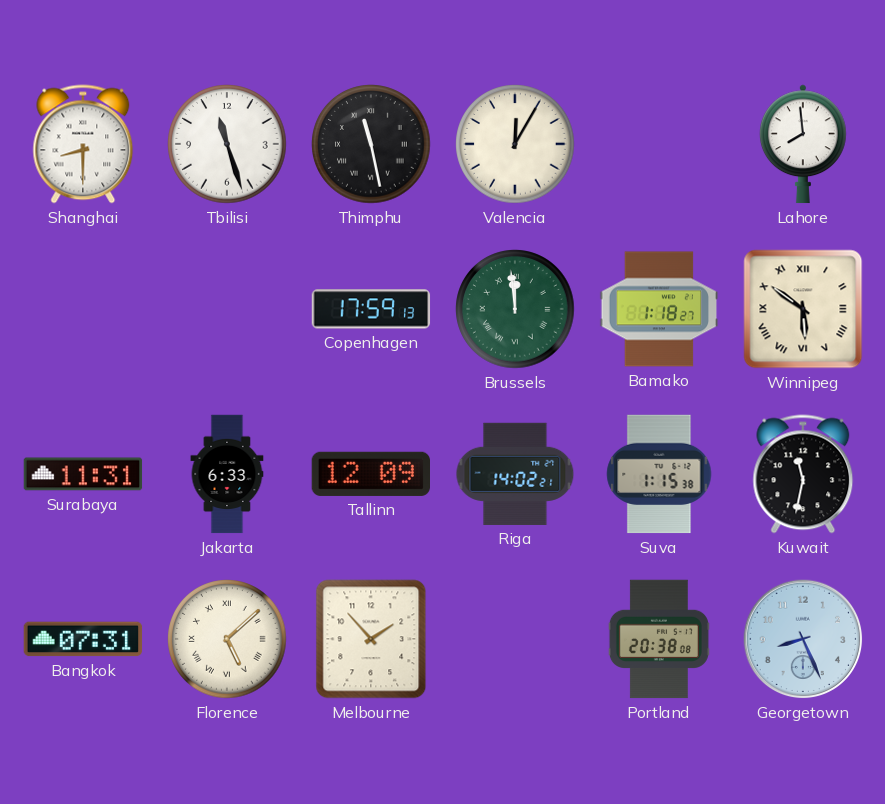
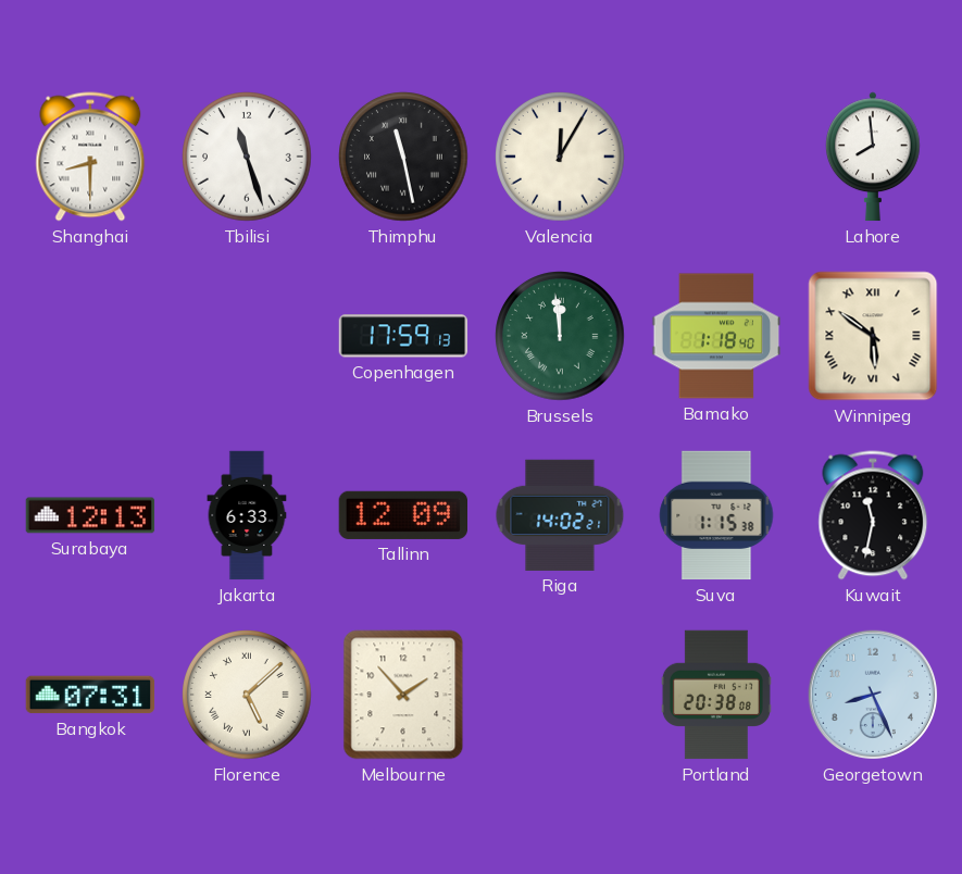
Bamako: 1:18:27 -> 1:18:40 (716, 336)
Surabaya: 11:31 -> 12:13 (90, 515)
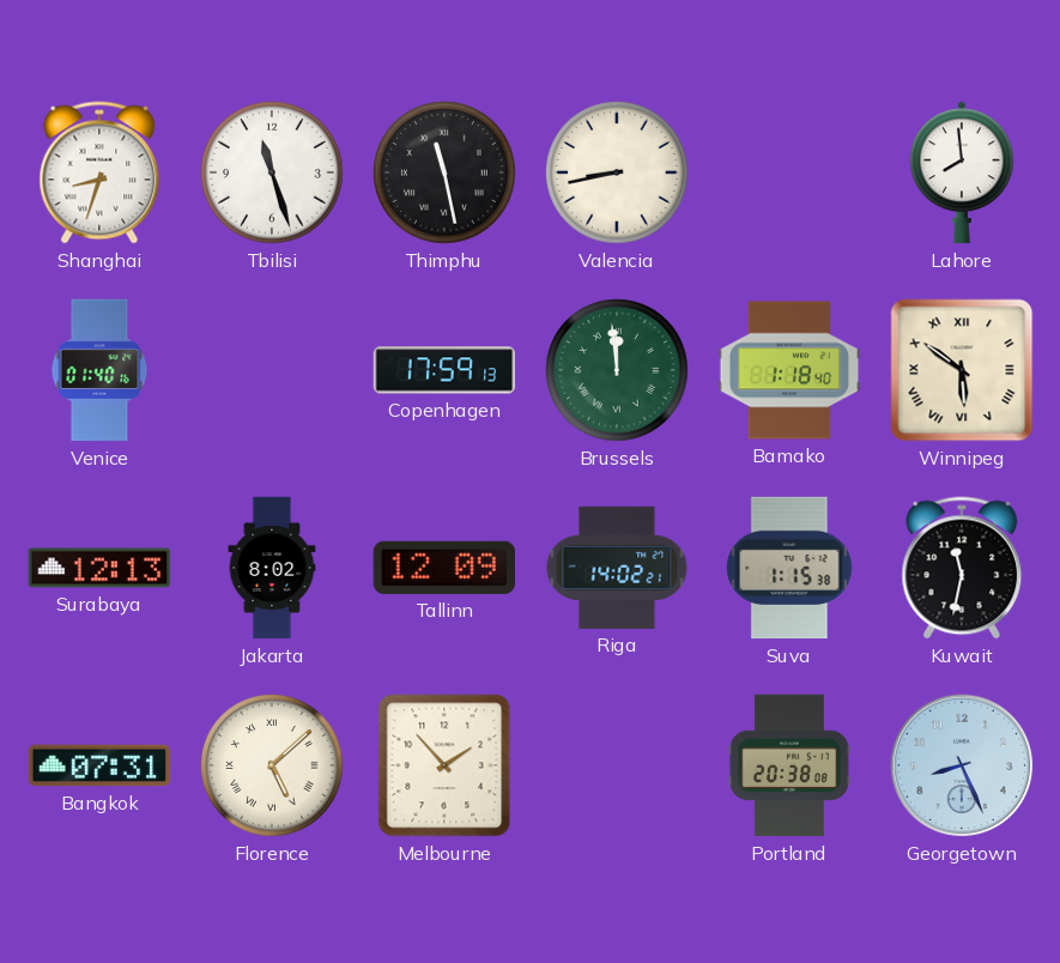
Shanghai: 8:30 -> 8:33 (99, 172)
Valencia: 12:05 -> 8:43 (617, 172)
Venice: none -> 01:40 (99, 370)
Jakarta: 6:33 -> 8:02 (272, 568)
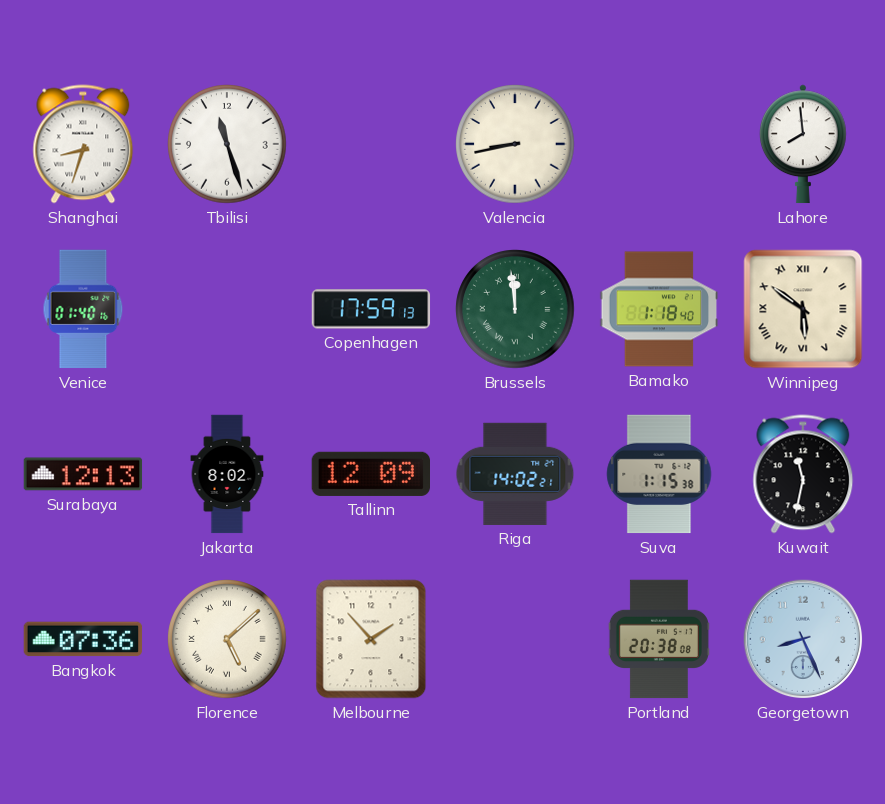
Thimphu: 11:28 -> none (444, 172)
Bangkok: 07:31 -> 07:36 (83, 639)
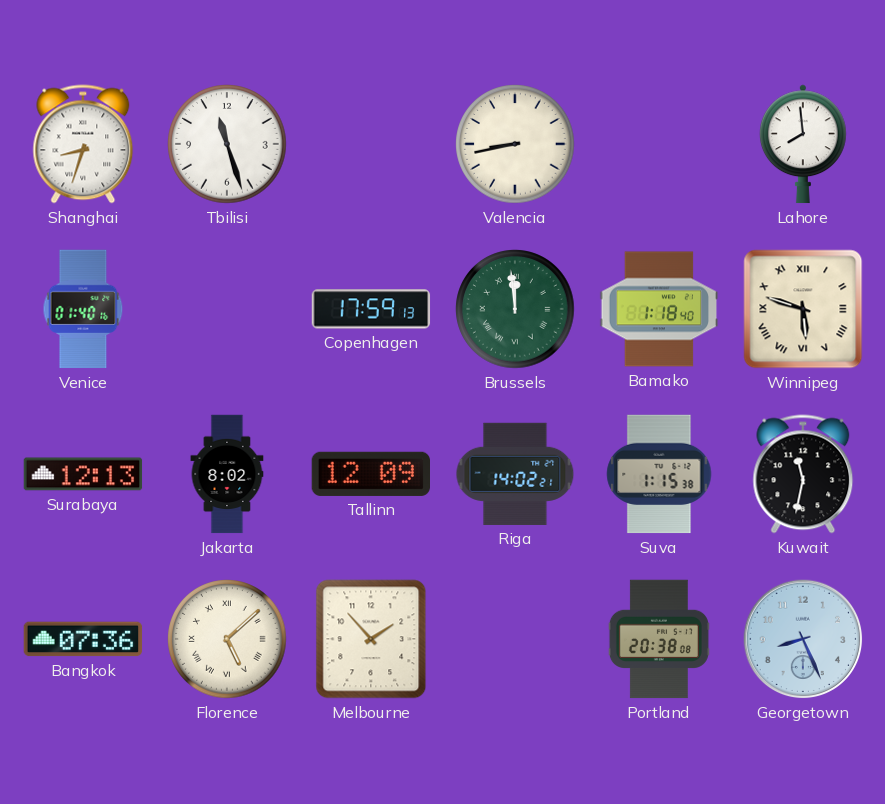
Winnipeg: 5:51 -> 5:48 (803, 309)
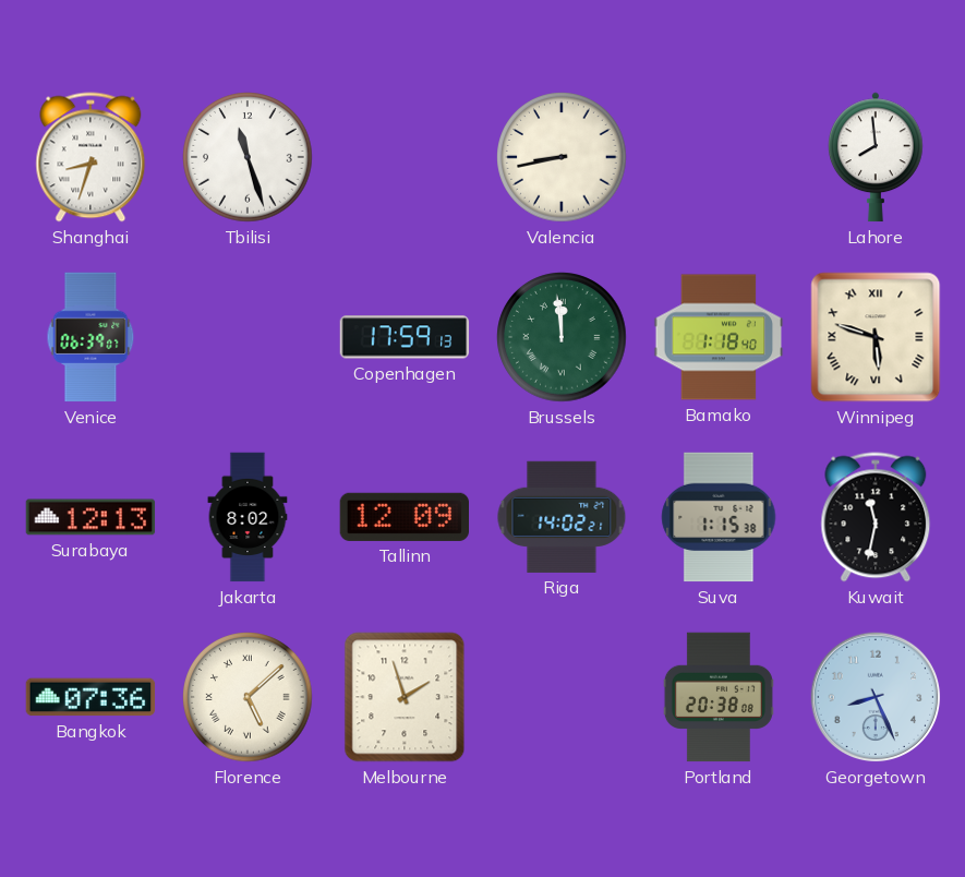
Venice: 01:40 -> 06:39 (91, 337)
Melbourne: 1:53 -> 1:57 (405, 697)
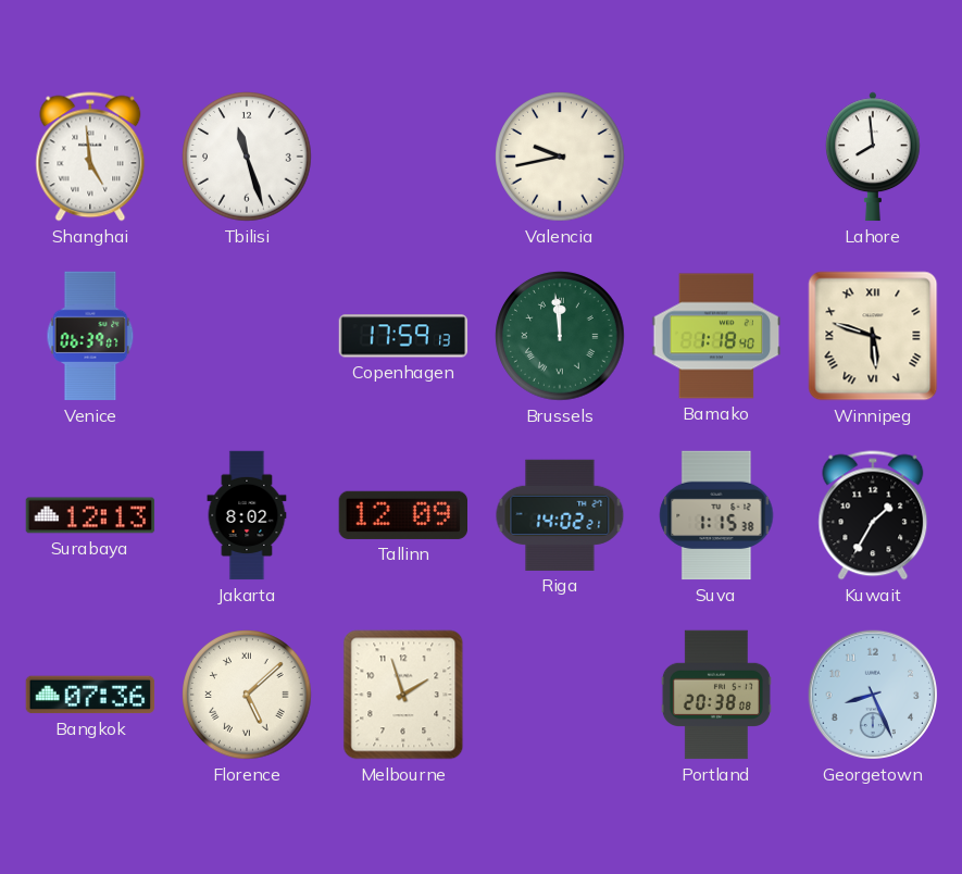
Shanghai: 8:33 -> 4:59 (90, 157)
Valencia: 8:43 -> 9:43 (560, 157)
Kuwait: 11:32 -> 1:35 (873, 515)
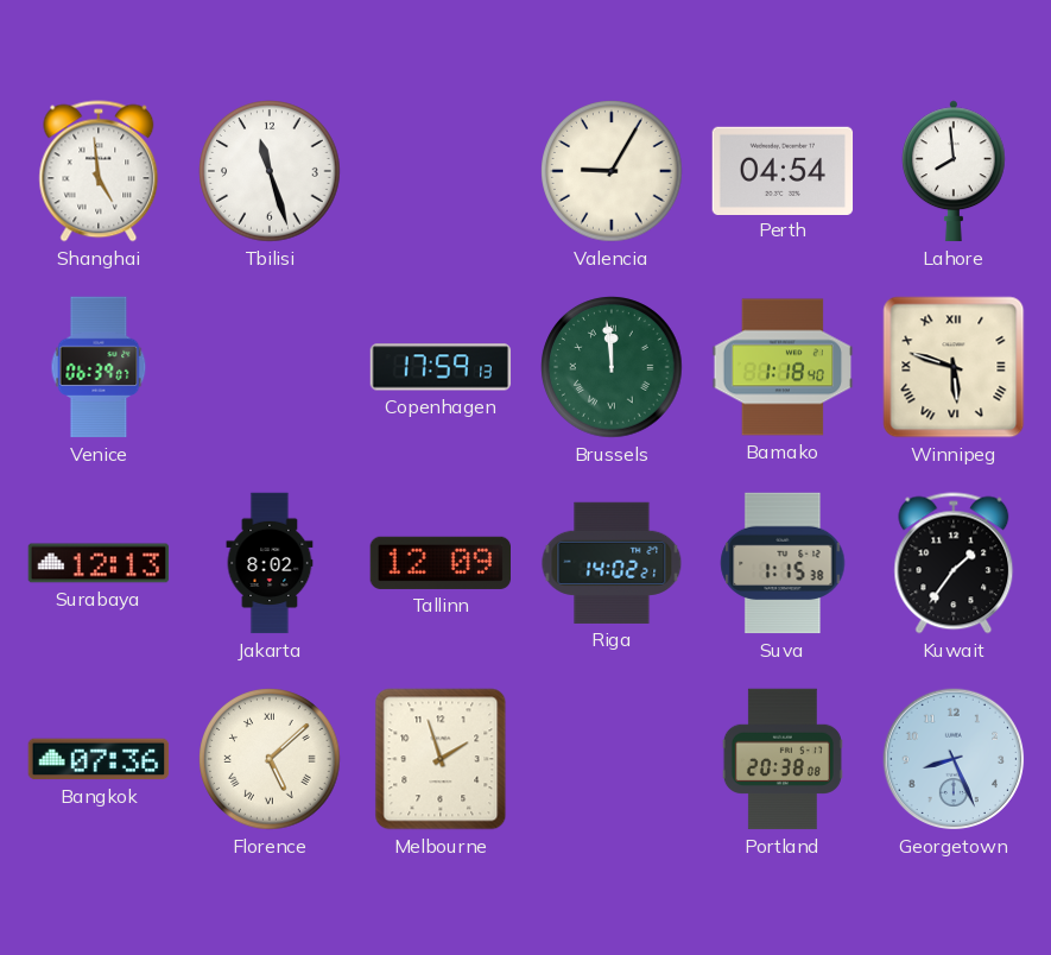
Valencia: 9:43 -> 9:05 (612, 171)
Perth: none -> 04:54 (783, 170)
Kuwait: 1:35 -> 1:36 (954, 563)
